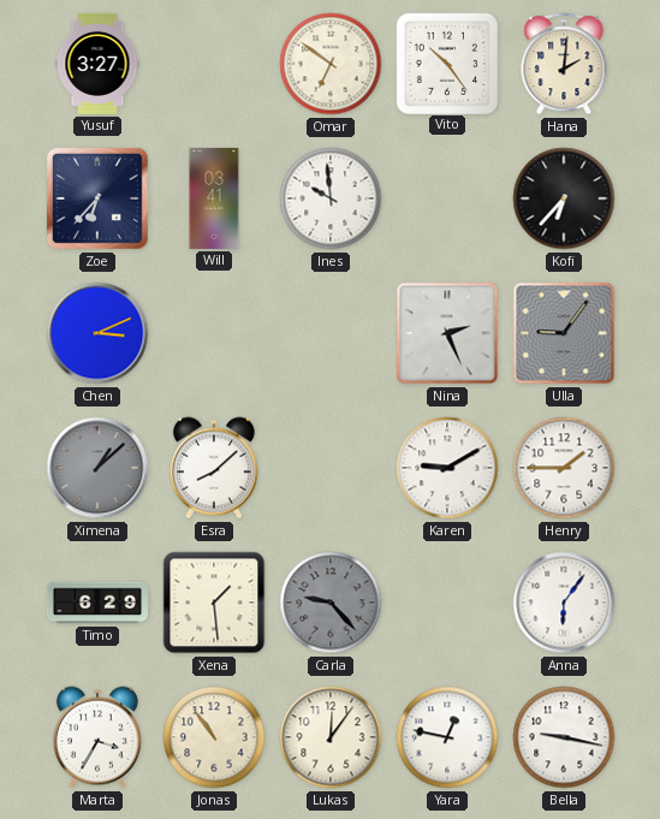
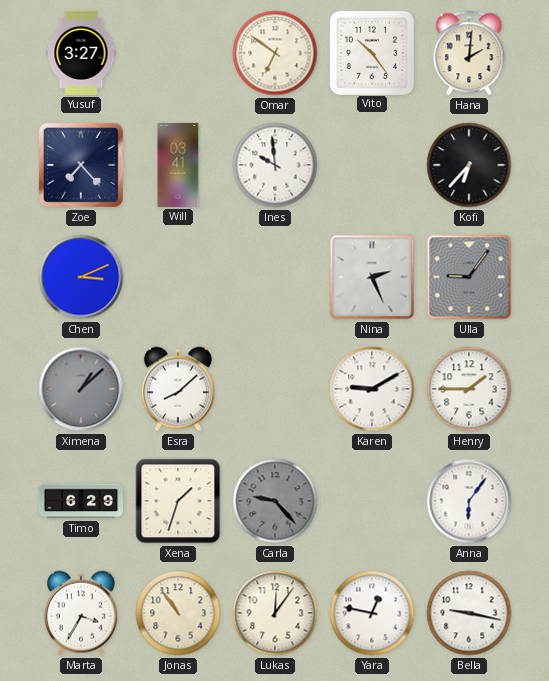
Zoe: 6:37 -> 7:23 (81, 165)
Xena: 1:29 -> 1:33 (178, 501)
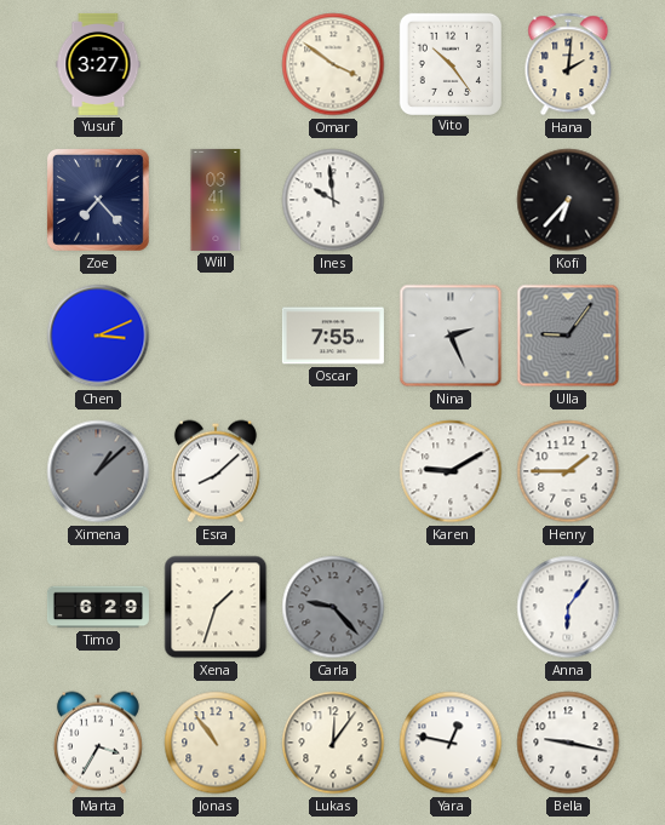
Omar: 6:51 -> 3:51 (333, 64)
Oscar: none -> 7:55 (333, 336)
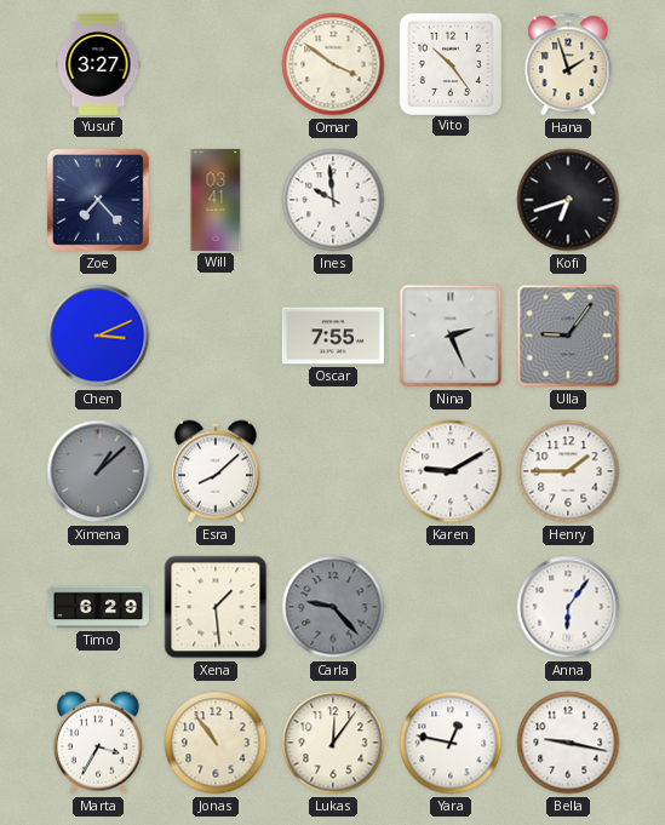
Hana: 2:01 -> 1:57 (568, 64)
Kofi: 6:37 -> 6:42 (568, 200)
Xena: 1:33 -> 1:29 (216, 607)
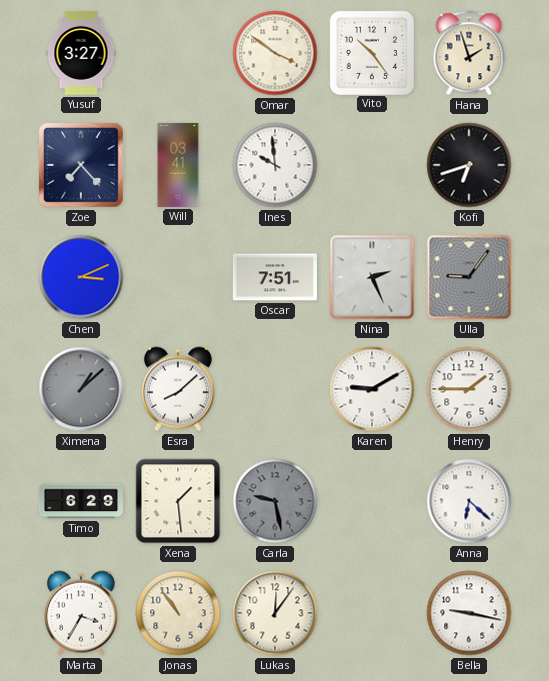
Oscar: 7:55 -> 7:51 (275, 277)
Carla: 9:23 -> 9:28 (275, 501)
Anna: 6:06 -> 6:22 (469, 501)
Yara: 12:47 -> none (451, 743)
